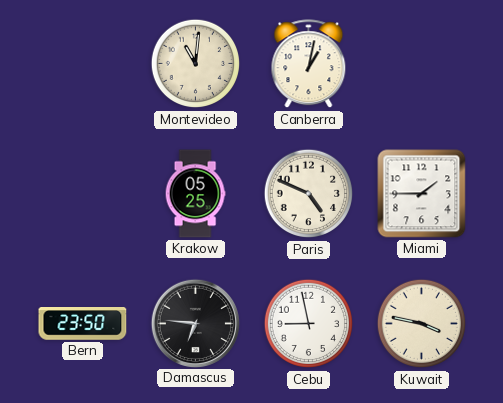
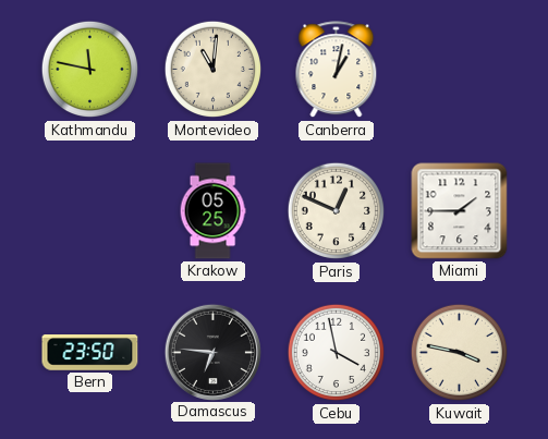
Kathmandu: none -> 11:47 (90, 70)
Paris: 4:49 -> 12:49 (337, 211)
Cebu: 8:58 -> 3:58 (337, 353)
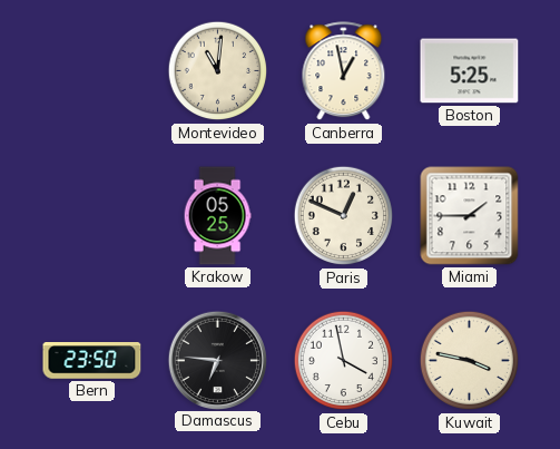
Kathmandu: 11:47 -> none (90, 70)
Canberra: 1:02 -> 12:58 (344, 71)
Boston: none -> 5:25 (470, 71)
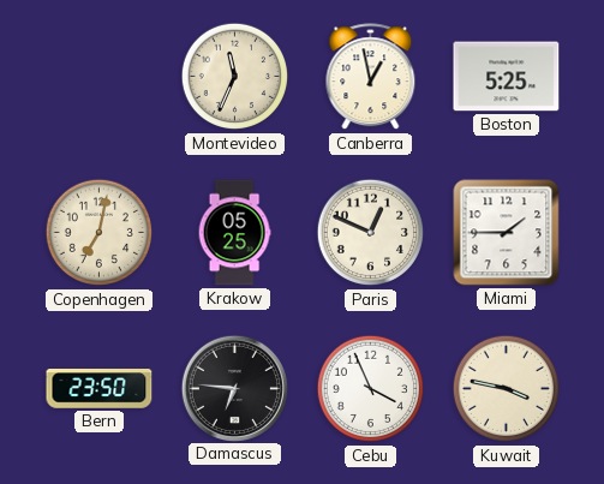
Montevideo: 11:01 -> 11:34 (235, 77)
Copenhagen: none -> 7:02 (100, 233)
Cebu: 3:58 -> 3:56 (371, 389)
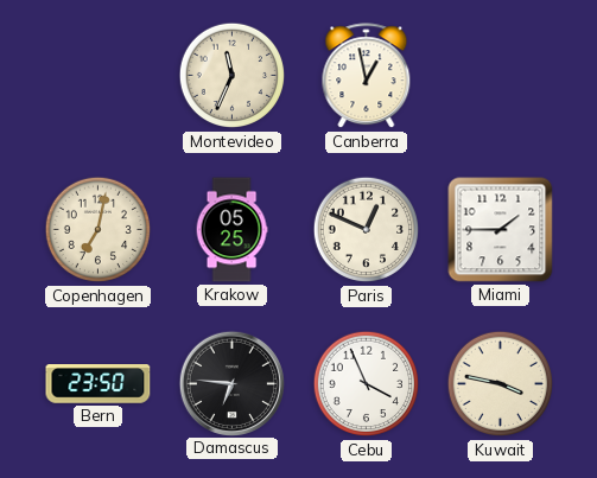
Boston: 5:25 -> none (507, 77)
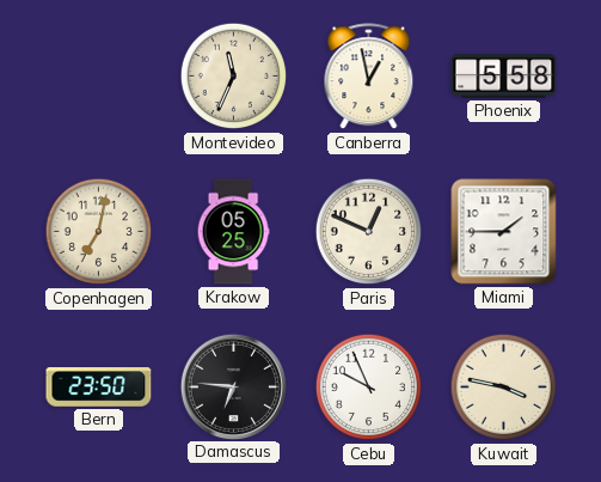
Phoenix: none -> 5:58 (504, 77)
Cebu: 3:56 -> 9:56 (369, 388)
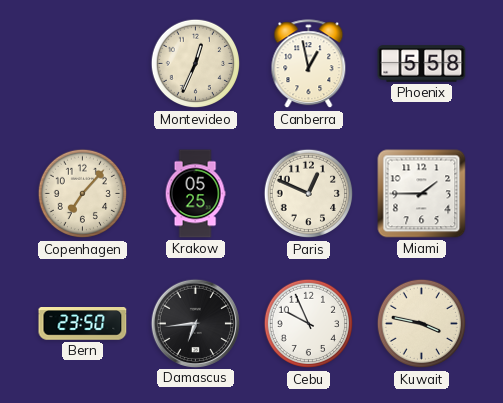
Montevideo: 11:34 -> 12:34 (196, 64)
Copenhagen: 7:02 -> 7:07 (83, 194)
Damascus: 6:46 -> 6:44 (195, 323)
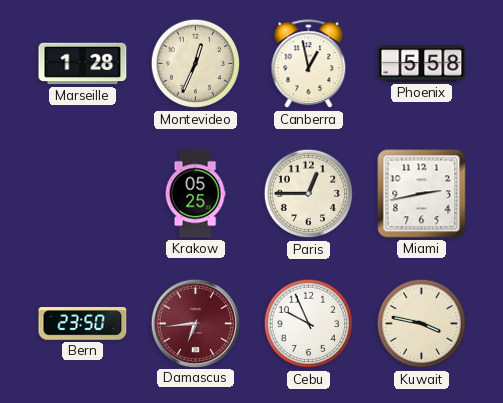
Marseille: none -> 1:28 (83, 64)
Copenhagen: 7:07 -> none (83, 194)
Paris: 12:49 -> 12:45 (309, 194)
Miami: 1:45 -> 2:43 (422, 194)
Damascus dial: black -> burgundy (195, 323)
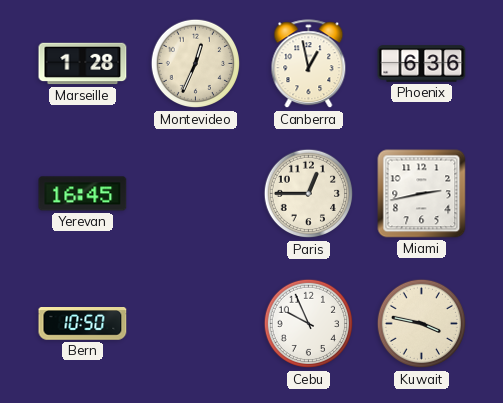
Phoenix: 5:58 -> 6:36 (422, 64)
Yerevan: none -> 16:45 (83, 194)
Krakow: 05:25 -> none (195, 194)
Bern: 23:50 -> 10:50 (83, 324)
Damascus: 6:44 -> none (195, 323)
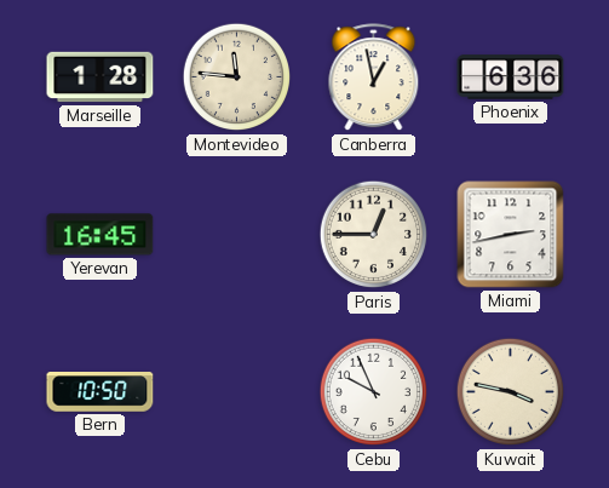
Montevideo: 12:34 -> 11:46 (237, 77)
